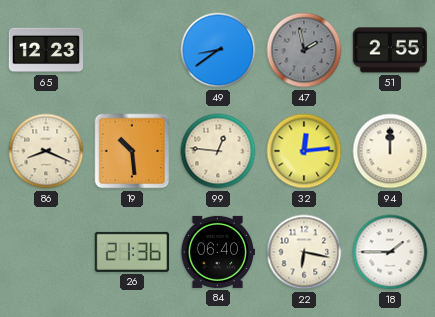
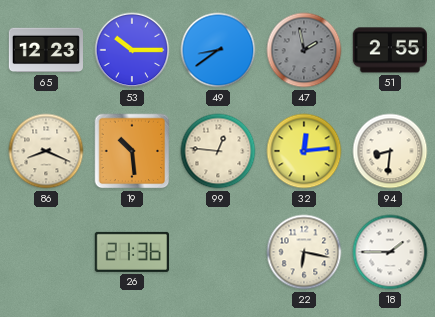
53: none -> 10:15 (132, 50)
94: 12:00 -> 8:31 (390, 151)
84: 06:40 -> none (217, 252)
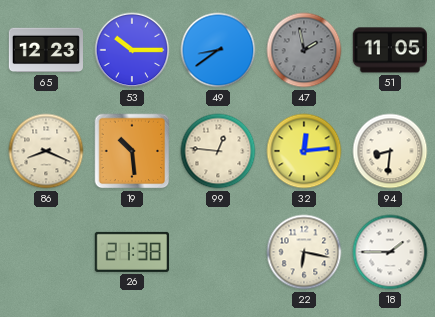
51: 2:55 -> 11:05 (390, 50)
26: 21:36 -> 21:38 (131, 252)
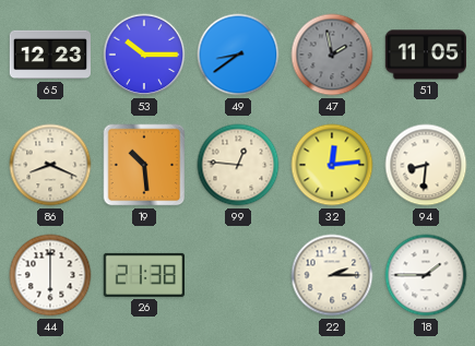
44: none -> 6:00 (50, 275)
22: 6:17 -> 2:15 (332, 275)
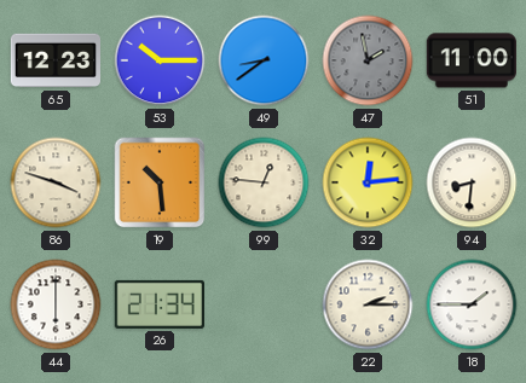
51: 11:05 -> 11:00 (472, 60)
86: 8:19 -> 3:48 (56, 182)
26: 21:38 -> 21:34 (158, 304)
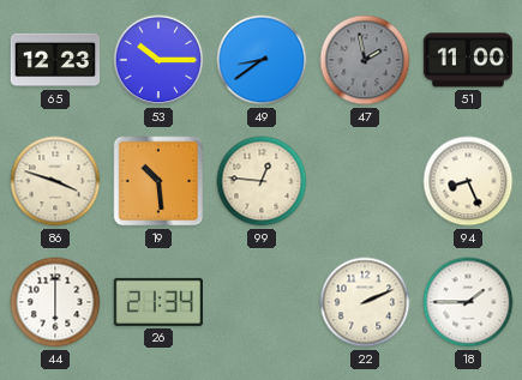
32: 12:14 -> none (368, 182)
94: 8:31 -> 8:26 (468, 181)
22: 2:15 -> 2:11 (365, 302)
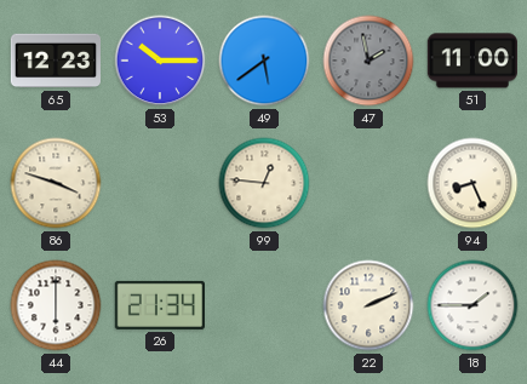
49: 8:39 -> 5:39 (264, 61)
19: 10:29 -> none (158, 181)
